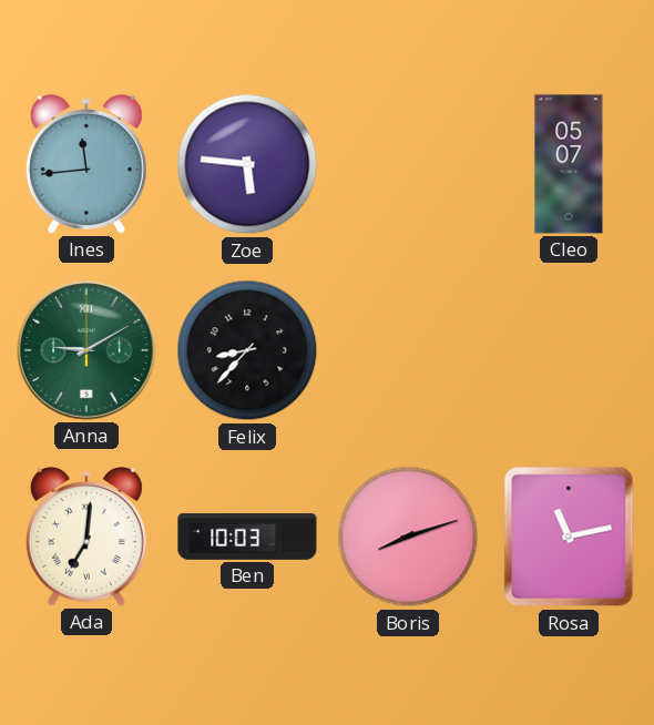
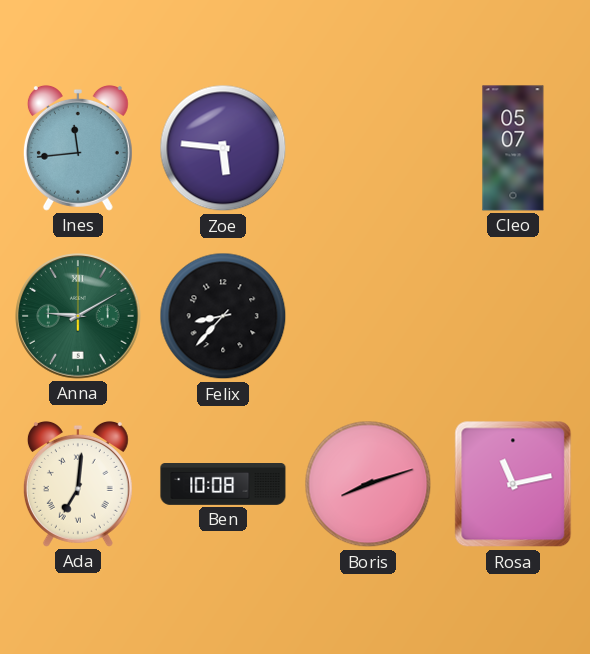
Ben: 10:03 -> 10:08 (223, 485)
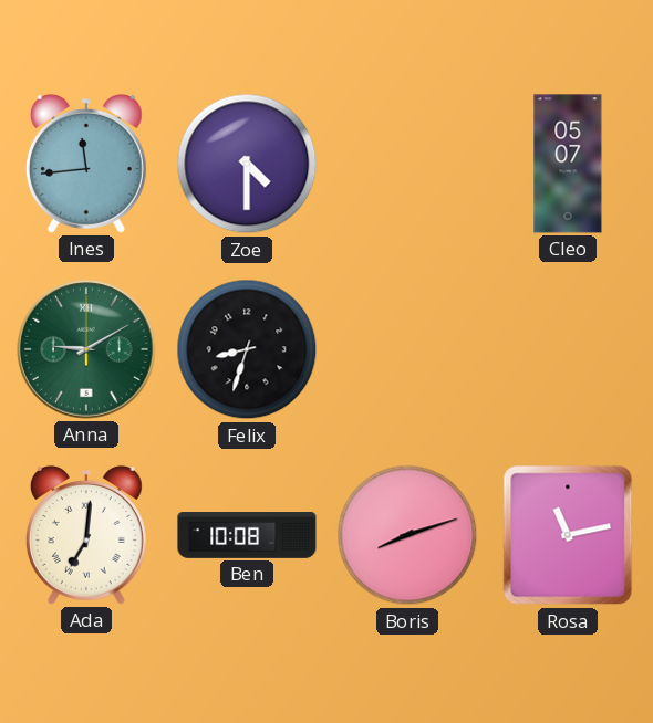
Zoe: 5:46 -> 4:30 (247, 164)
Felix: 8:37 -> 8:33 (247, 349)
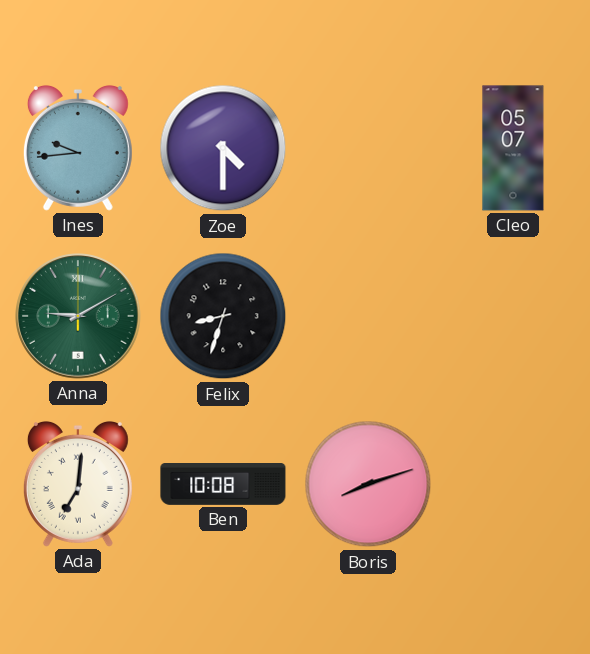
Ines: 11:44 -> 9:44 (78, 148)
Rosa: 11:13 -> none (568, 535)
